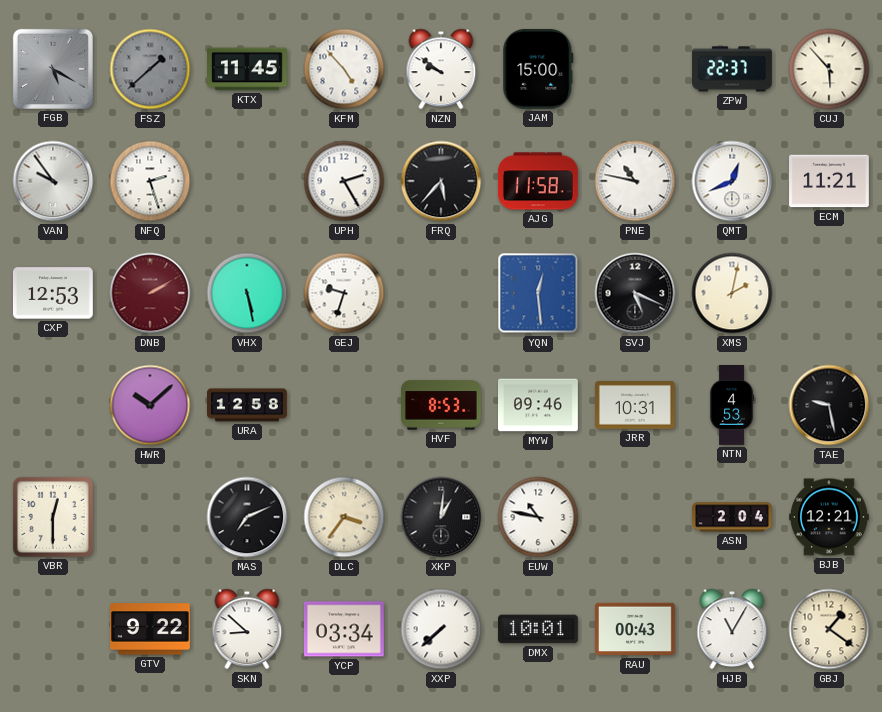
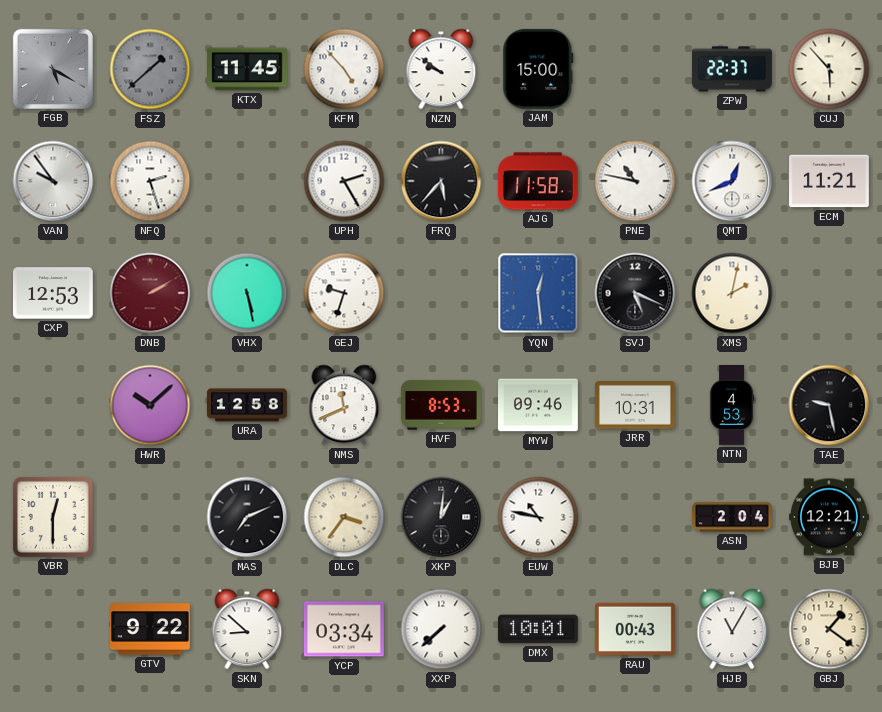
NMS: none -> 11:41 (344, 405)
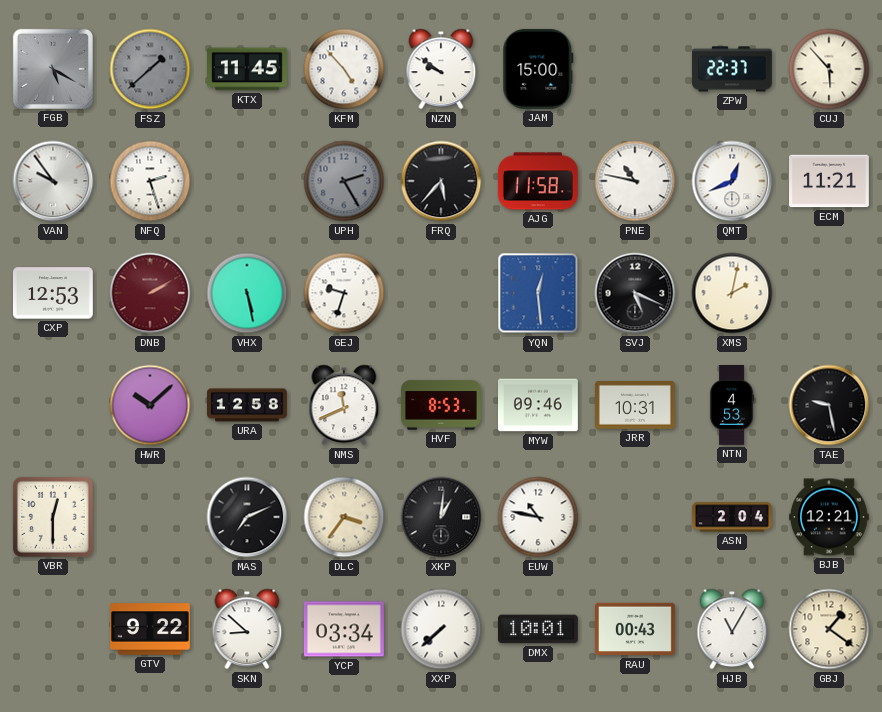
UPH dial: white -> grey (344, 181)
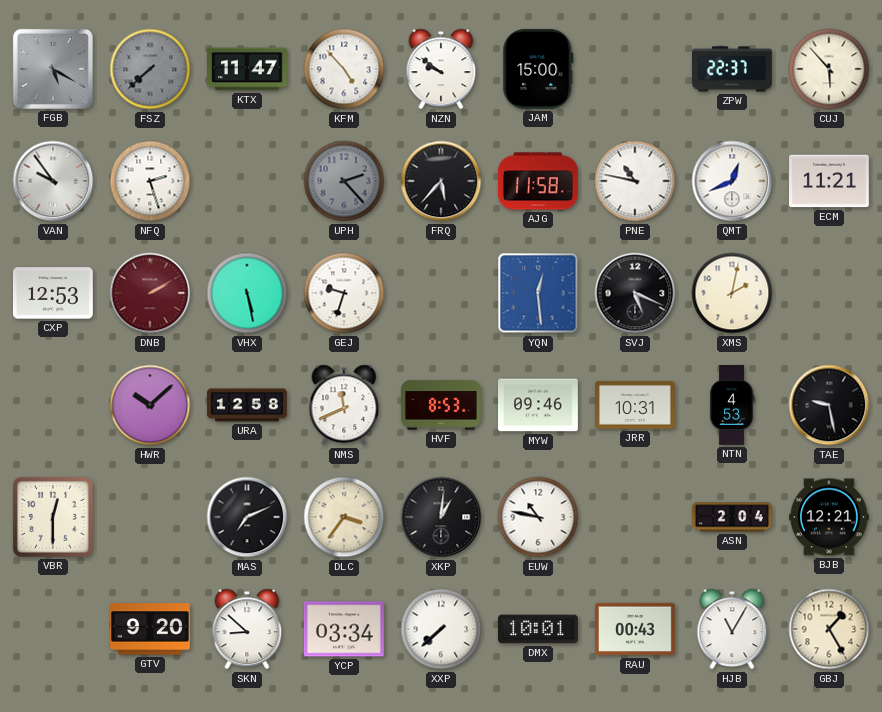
FSZ: 1:38 -> 7:38 (150, 69)
KTX: 11:45 -> 11:47 (248, 69)
UPH: 2:25 -> 2:23 (344, 181)
GTV: 9:22 -> 9:20 (151, 629)
GBJ: 1:21 -> 1:25 (829, 629)
